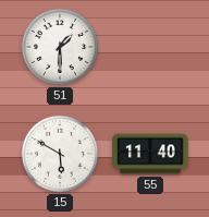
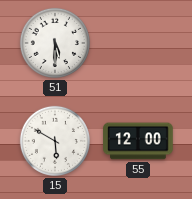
51: 1:30 -> 5:30 (55, 43)
55: 11:40 -> 12:00 (138, 141)
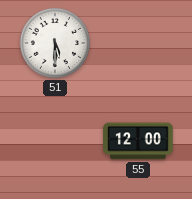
15: 5:50 -> none (55, 141)
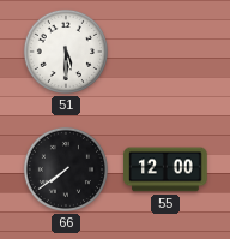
66: none -> 7:39 (66, 169)
